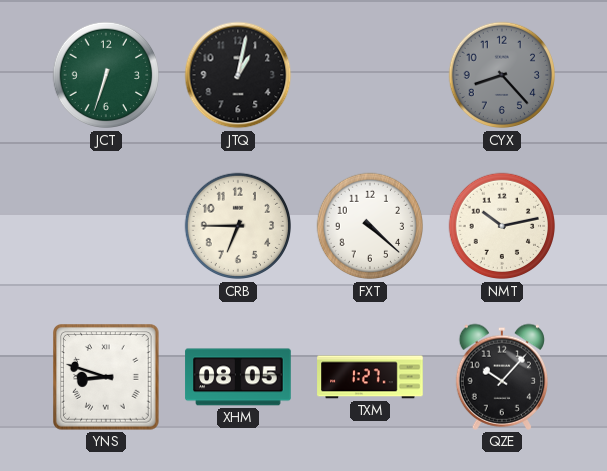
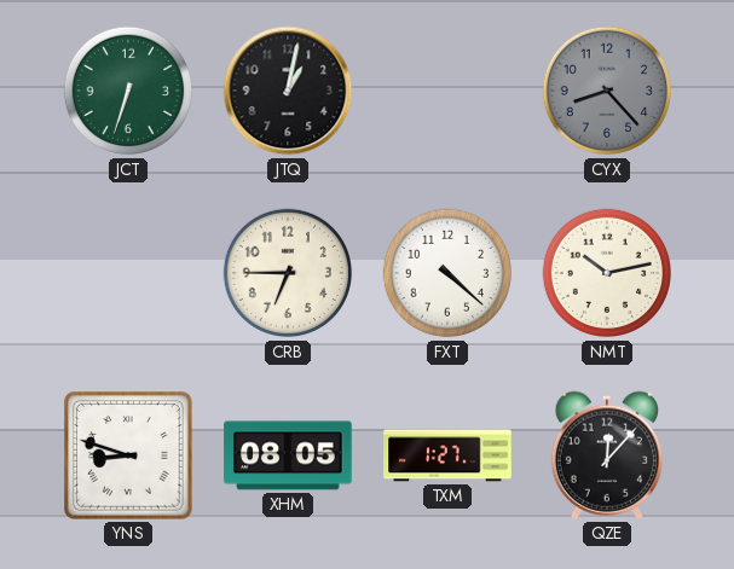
QZE: 10:07 -> 12:07 (606, 455)
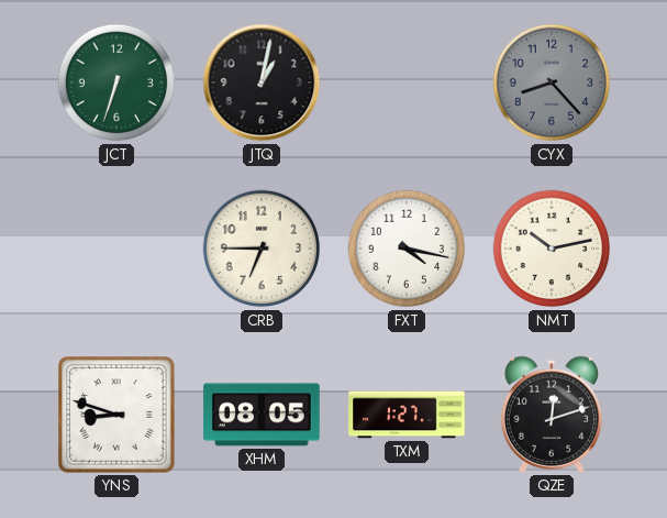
FXT: 4:22 -> 4:17 (407, 249)
QZE: 12:07 -> 12:12 (551, 415)
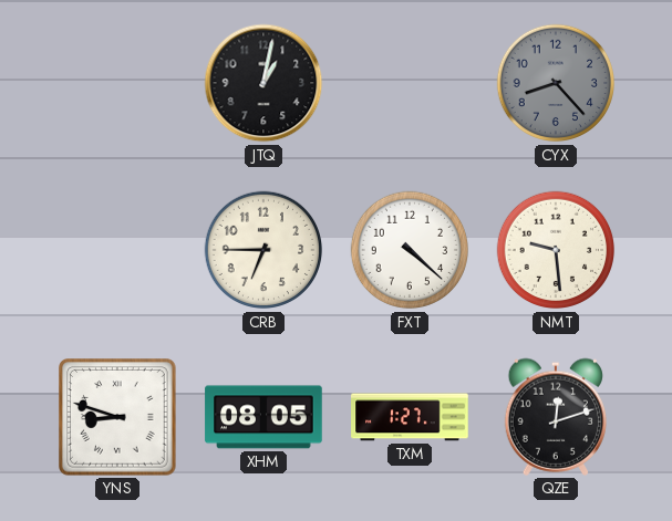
JCT: 6:33 -> none (116, 82)
FXT: 4:17 -> 4:22 (410, 250)
NMT: 10:13 -> 9:29 (556, 250)
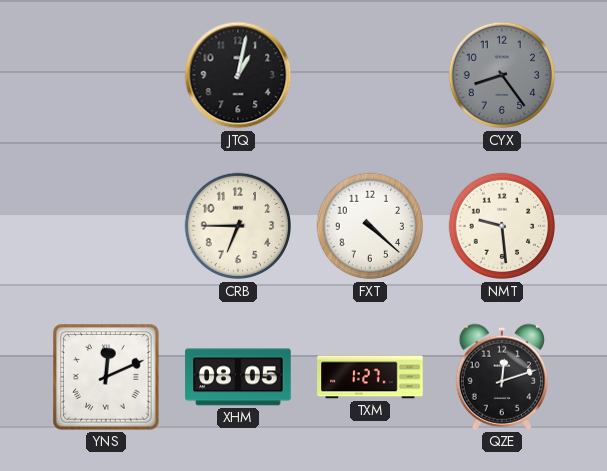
CYX: 8:23 -> 8:24 (502, 75)
YNS: 8:48 -> 12:11 (107, 378)
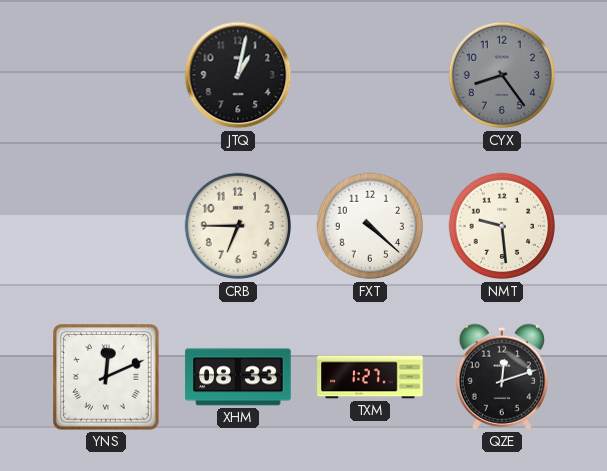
XHM: 08:05 -> 08:33 (238, 377)
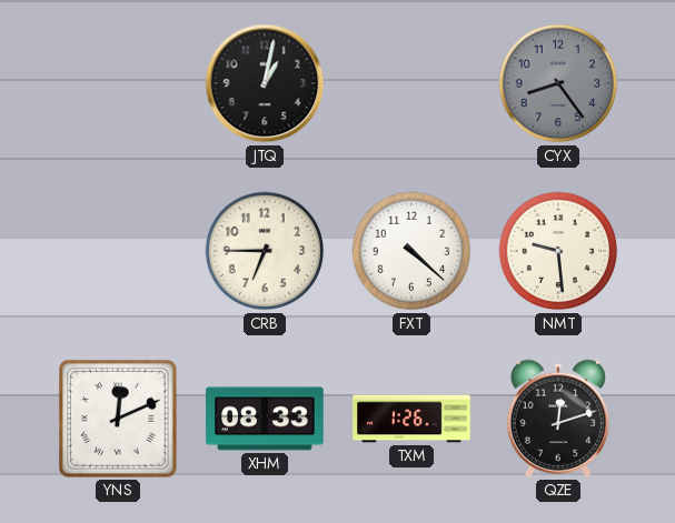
TXM: 1:27 -> 1:26 (411, 419)
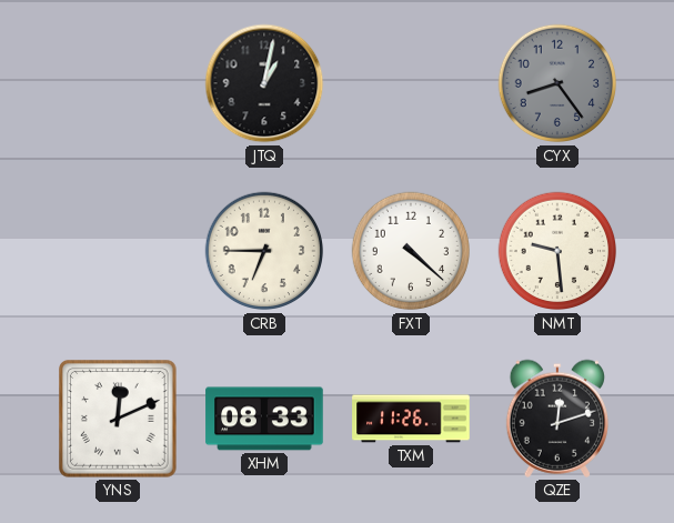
TXM: 1:26 -> 11:26 (411, 419)
